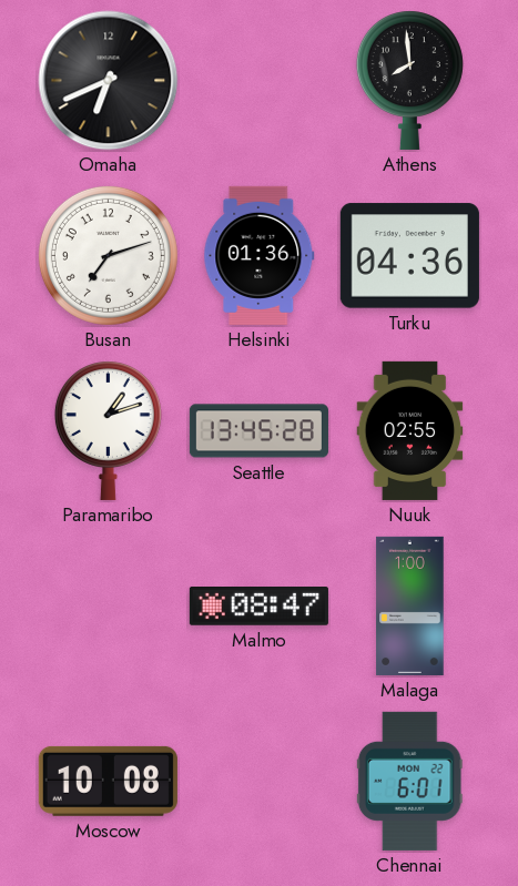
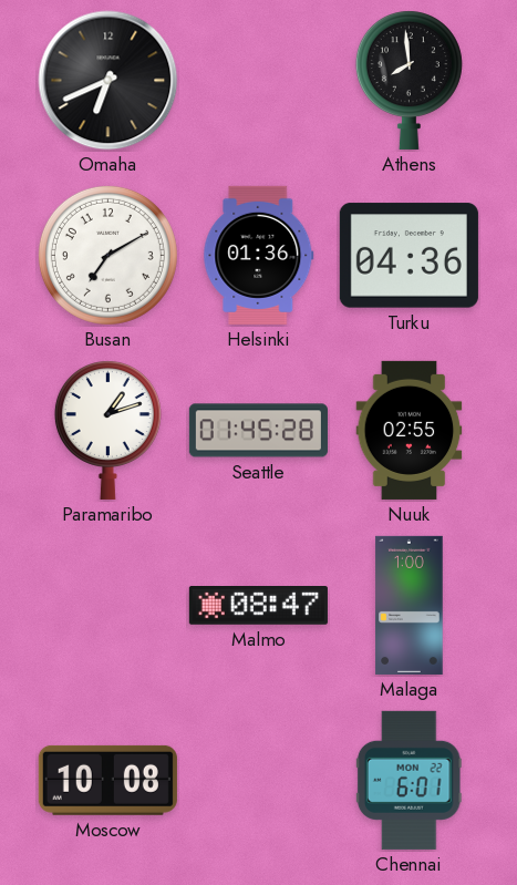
Busan: 7:12 -> 7:10 (107, 255)
Seattle: 13:45 -> 01:45 (258, 431)
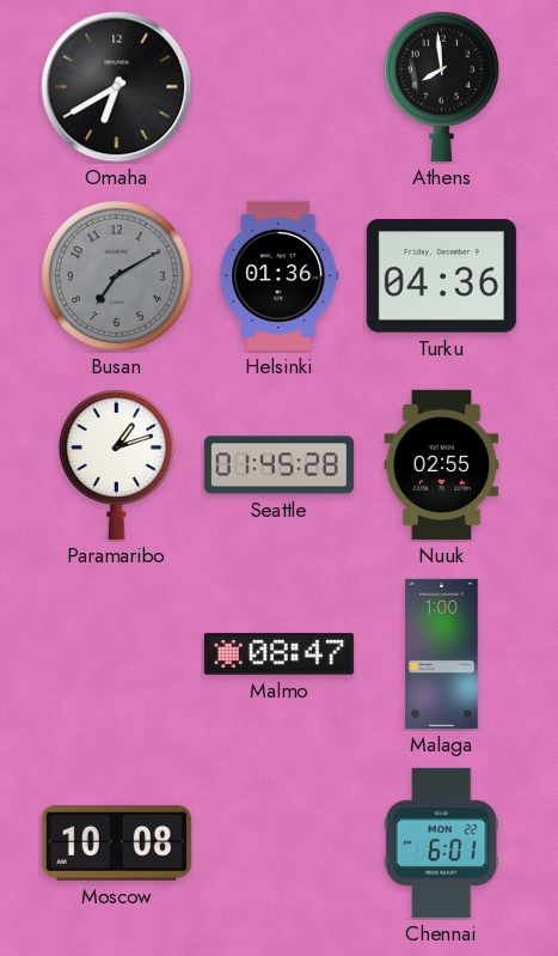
Omaha: 6:41 -> 6:40 (117, 87)
Busan dial: white -> grey (116, 275)
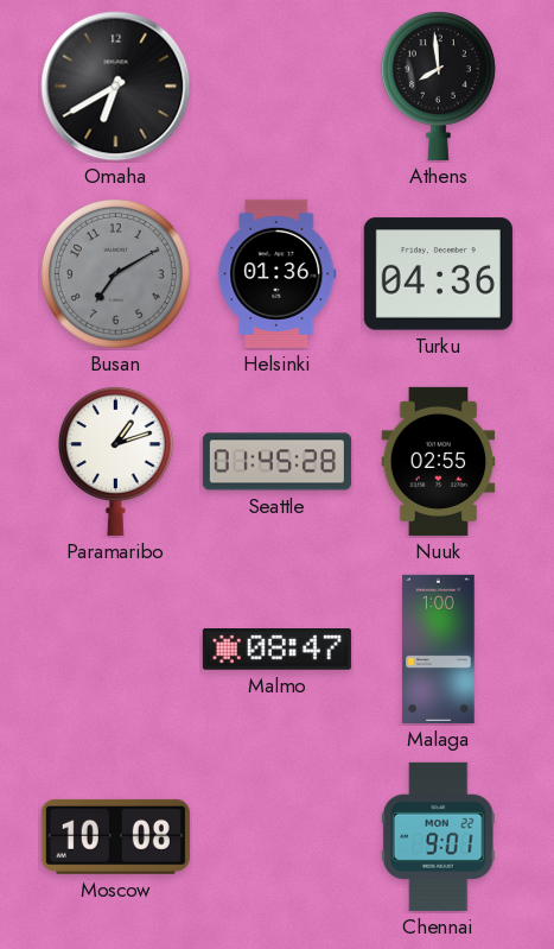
Chennai: 6:01 -> 9:01 (438, 836)
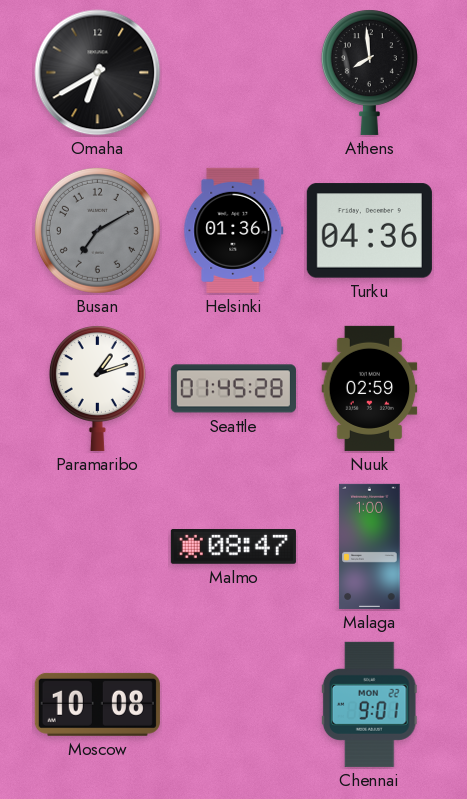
Nuuk: 02:55 -> 02:59 (370, 388)
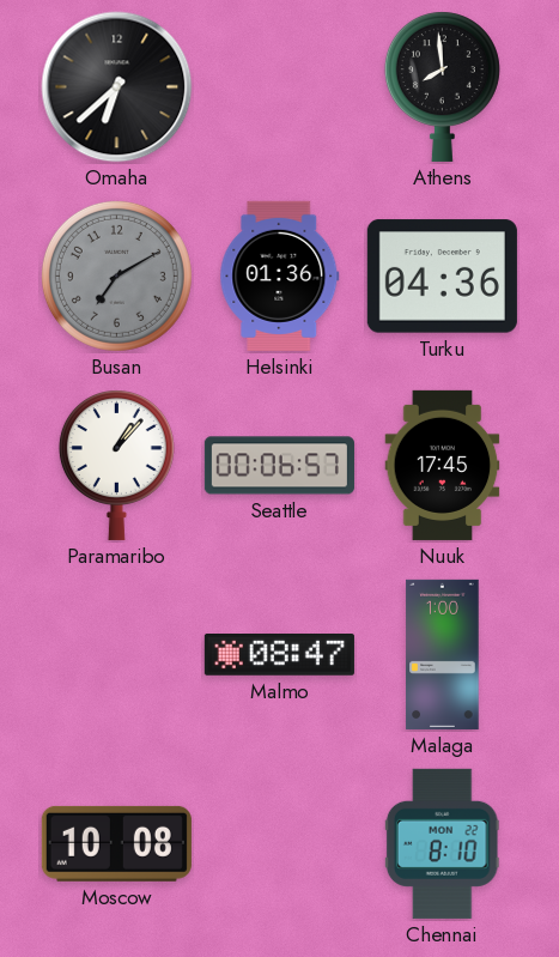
Omaha: 6:40 -> 6:38 (117, 87)
Paramaribo: 1:12 -> 1:07 (116, 465)
Seattle: 01:45 -> 00:06 (279, 466)
Nuuk: 02:59 -> 17:45 (443, 465)
Chennai: 9:01 -> 8:10 (442, 843)
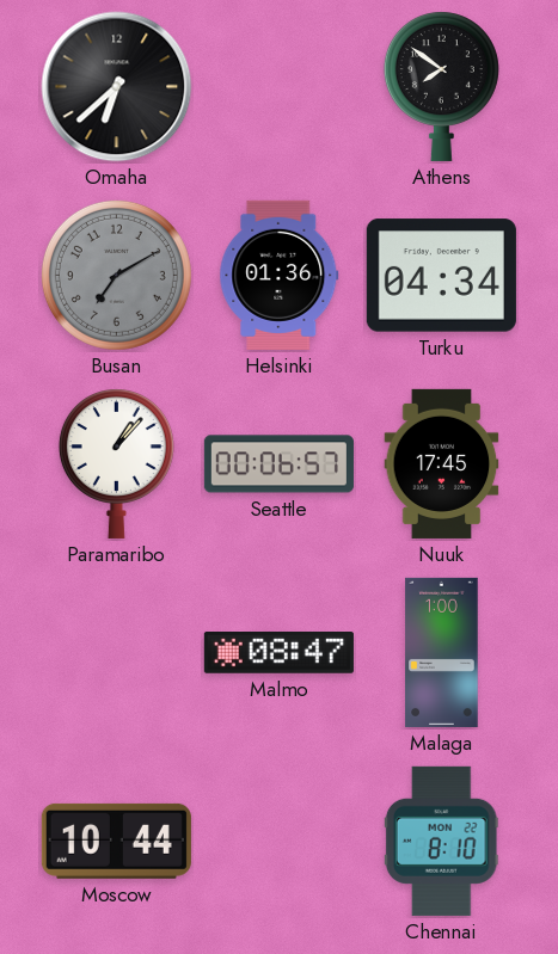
Athens: 7:59 -> 7:51 (441, 86)
Turku: 04:36 -> 04:34 (441, 276)
Moscow: 10:08 -> 10:44 (116, 841)
